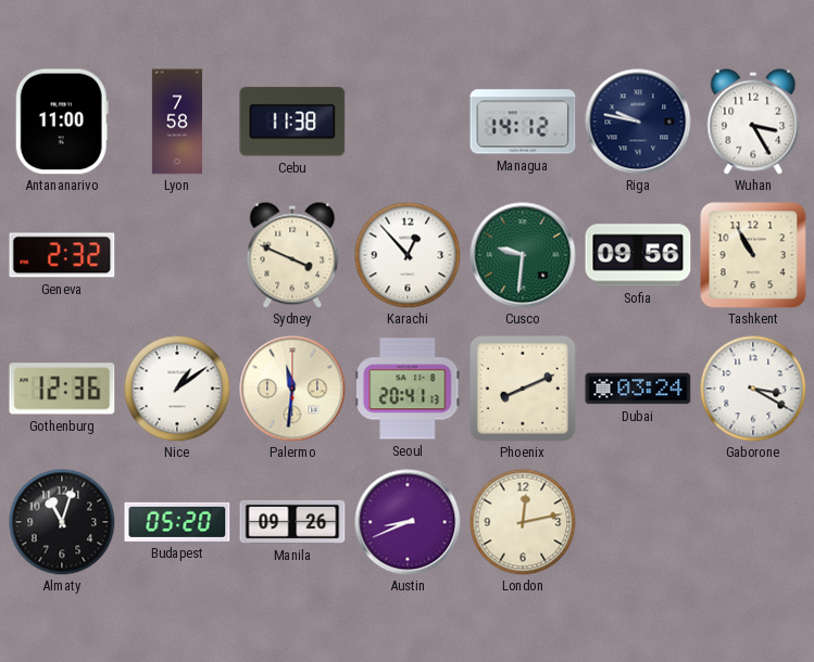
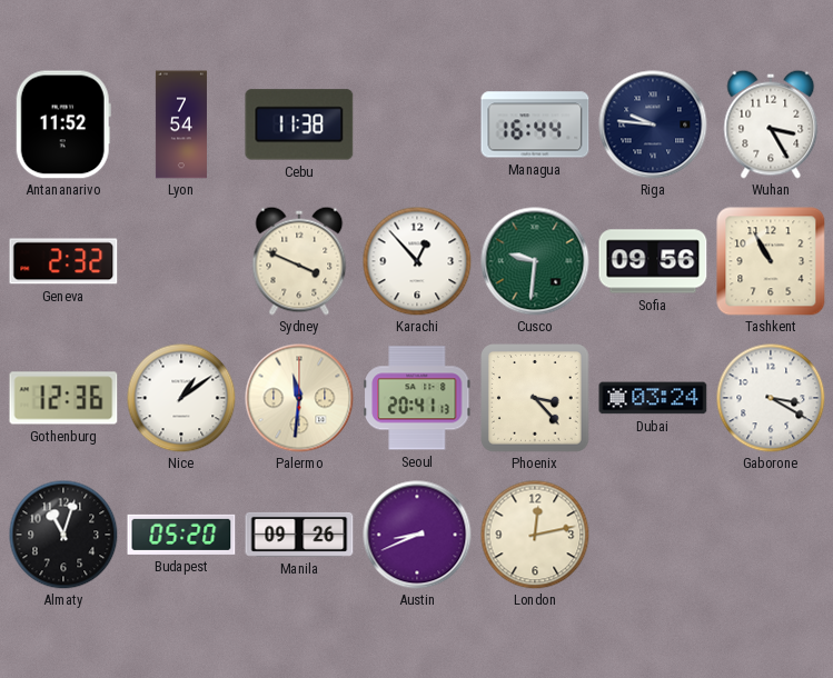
Antananarivo: 11:00 -> 11:52 (63, 124)
Lyon: 7:58 -> 7:54 (181, 124)
Managua: 14:12 -> 16:44 (535, 124)
Riga: 9:47 -> 9:46 (653, 124)
Phoenix: 8:11 -> 3:23 (536, 399)
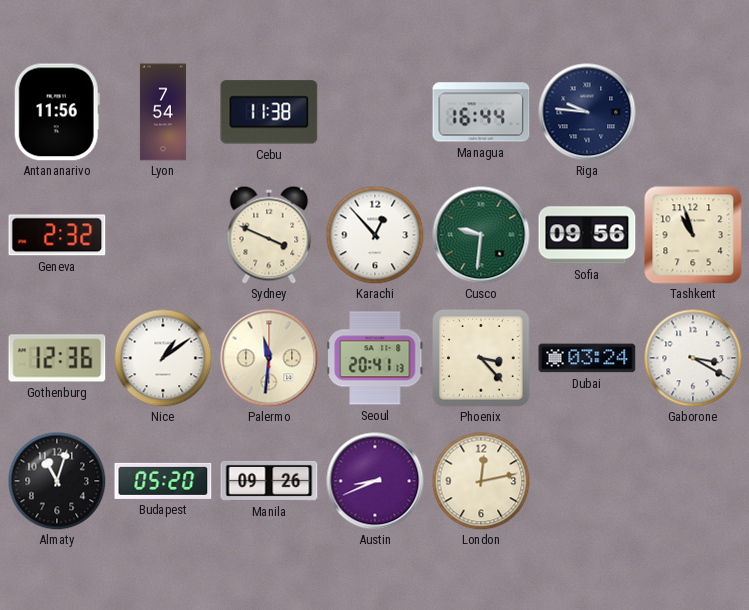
Antananarivo: 11:52 -> 11:56 (57, 112)
Wuhan: 3:25 -> none (771, 124)
Tashkent: 10:55 -> 10:57 (693, 235)
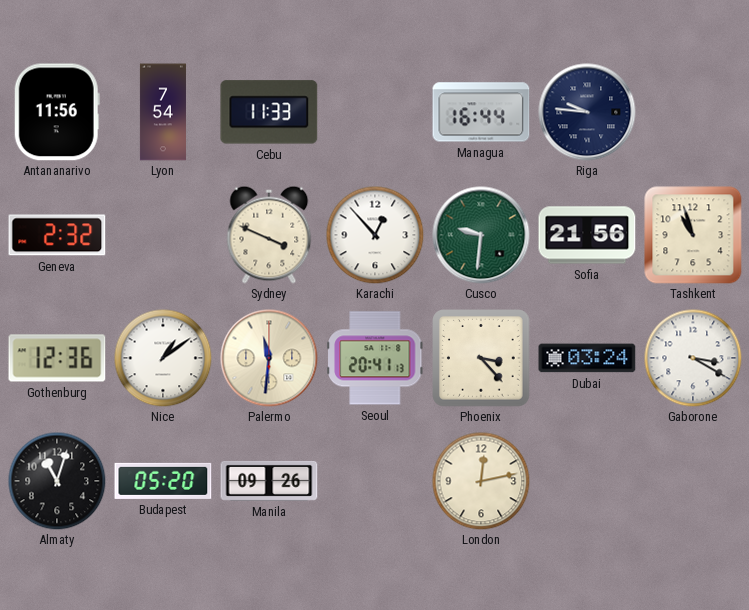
Cebu: 11:38 -> 11:33 (269, 112)
Sofia: 09:56 -> 21:56 (587, 235)
Austin: 8:41 -> none (375, 481)
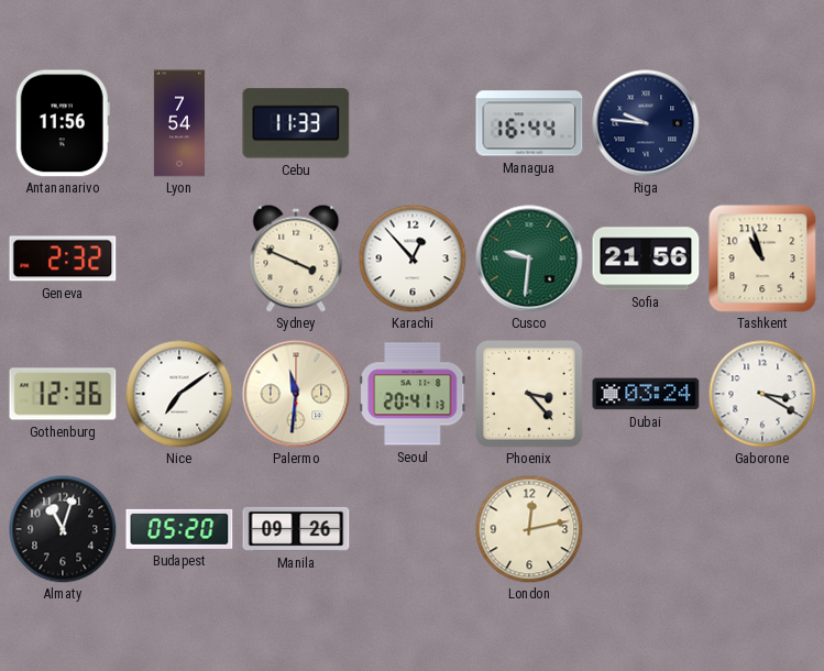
Nice: 1:09 -> 7:09 (179, 394)
